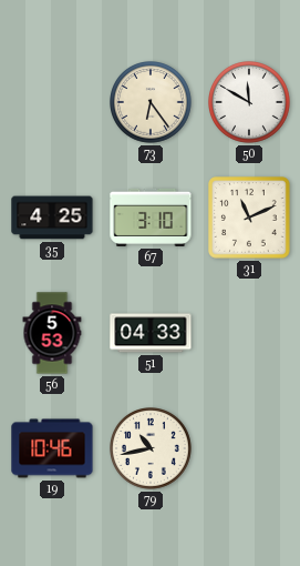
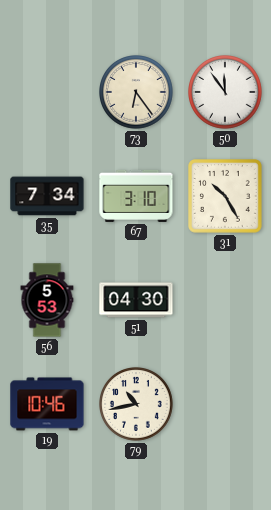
50: 11:50 -> 11:54 (226, 93)
35: 4:25 -> 7:34 (47, 196)
31: 11:11 -> 10:25 (226, 197)
51: 04:33 -> 04:30 (136, 300)
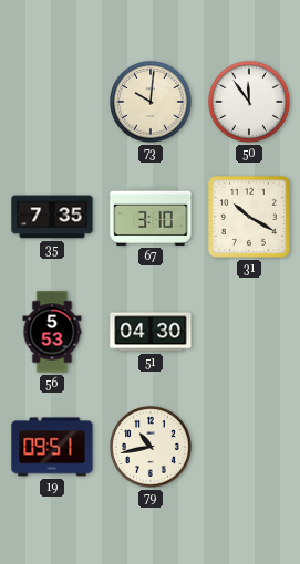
73: 6:24 -> 10:01 (152, 103)
35: 7:34 -> 7:35 (52, 217)
31: 10:25 -> 10:20 (250, 218)
19: 10:46 -> 09:51 (52, 447)
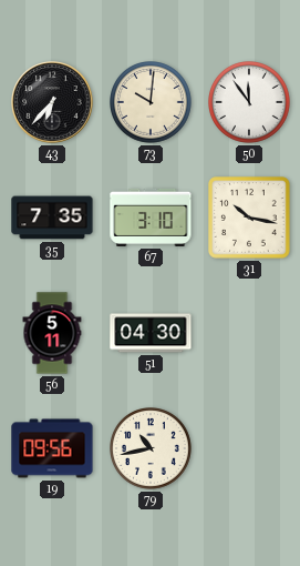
43: none -> 6:37 (52, 102)
31: 10:20 -> 10:17 (250, 219)
56: 5:53 -> 5:11 (52, 333)
19: 09:51 -> 09:56 (52, 448)
